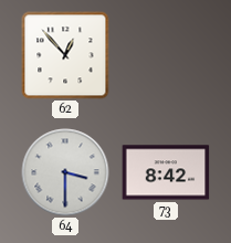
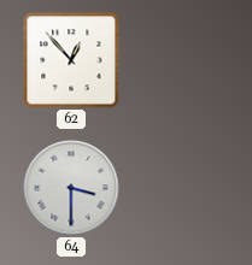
73: 8:42 -> none (166, 172)
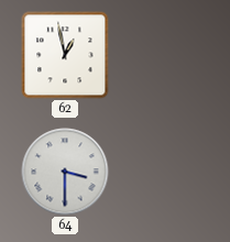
62: 12:53 -> 12:58 (65, 55)
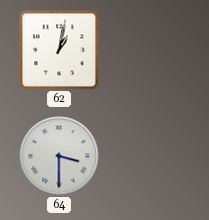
62: 12:58 -> 1:02 (59, 50)
